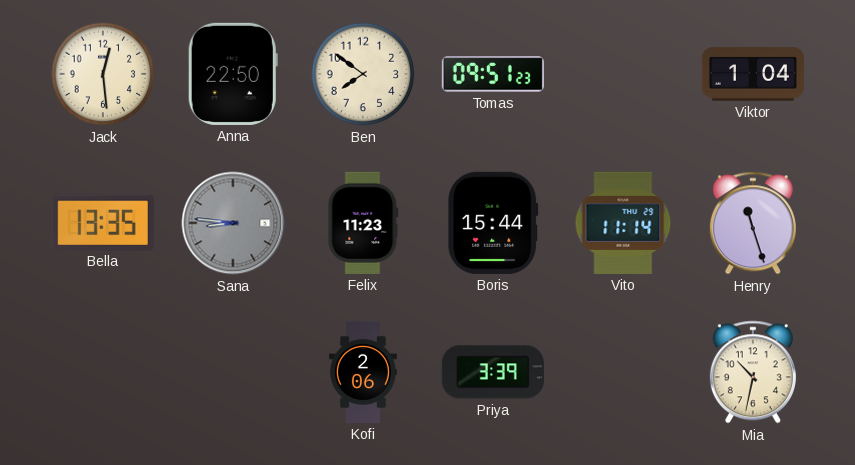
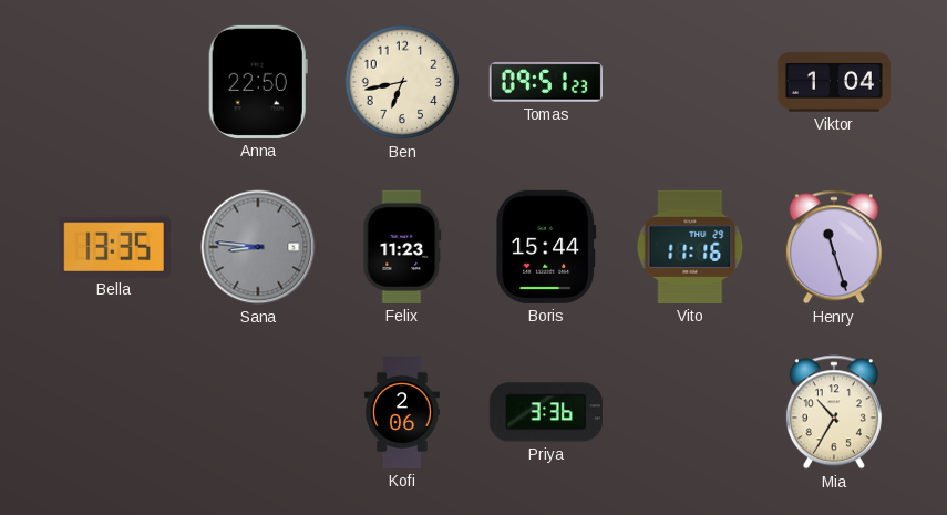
Jack: 12:29 -> none (103, 74)
Ben: 7:51 -> 6:43 (402, 82)
Vito: 11:14 -> 11:16 (690, 247)
Priya: 3:39 -> 3:36 (546, 412)
Mia: 10:32 -> 10:35 (834, 412)
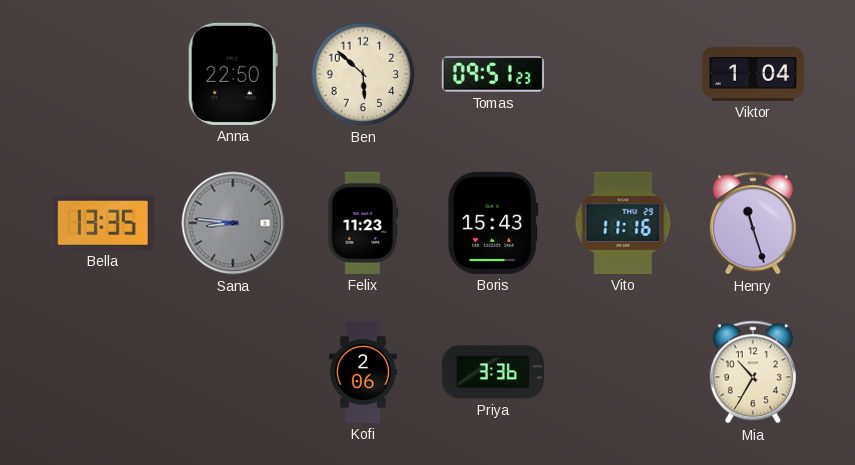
Ben: 6:43 -> 5:52 (363, 74)
Boris: 15:44 -> 15:43 (493, 223)
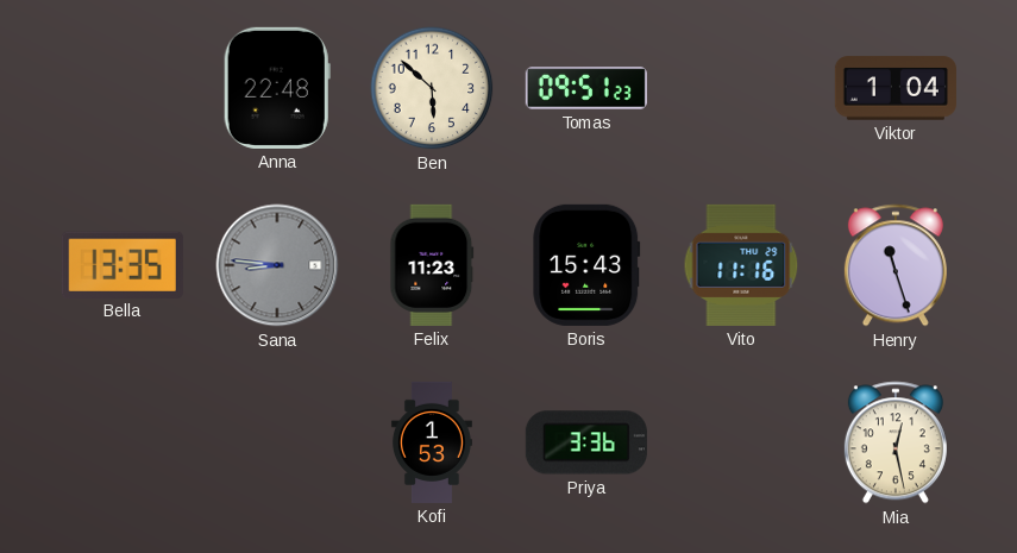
Anna: 22:50 -> 22:48 (277, 88)
Kofi: 2:06 -> 1:53 (432, 442)
Mia: 10:35 -> 12:28 (896, 442)
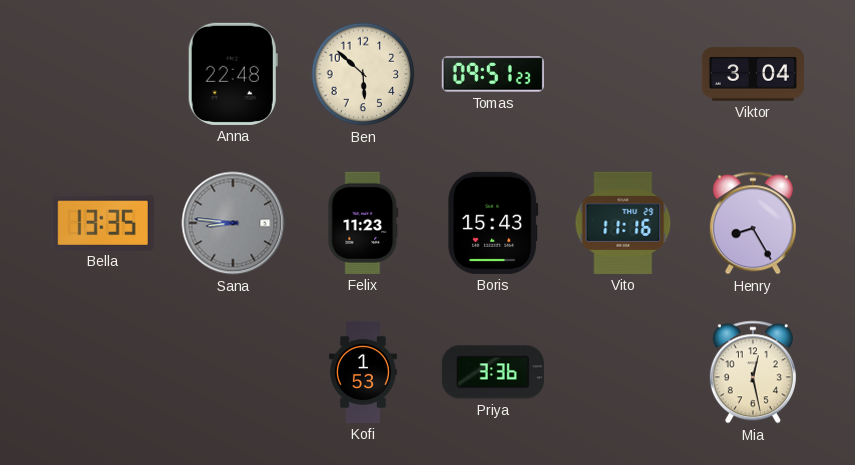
Viktor: 1:04 -> 3:04 (753, 74)
Henry: 11:27 -> 8:25 (753, 223)
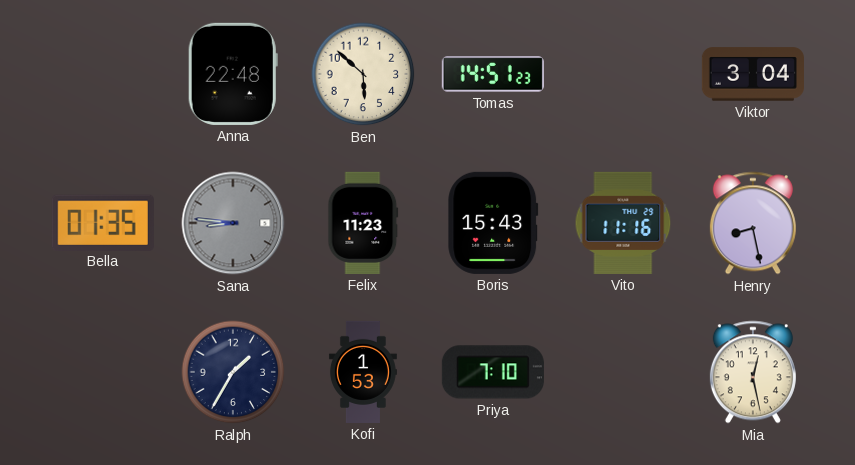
Tomas: 09:51 -> 14:51 (493, 74)
Bella: 13:35 -> 01:35 (103, 222)
Henry: 8:25 -> 8:28 (753, 223)
Ralph: none -> 1:35 (233, 372)
Priya: 3:36 -> 7:10 (493, 372)
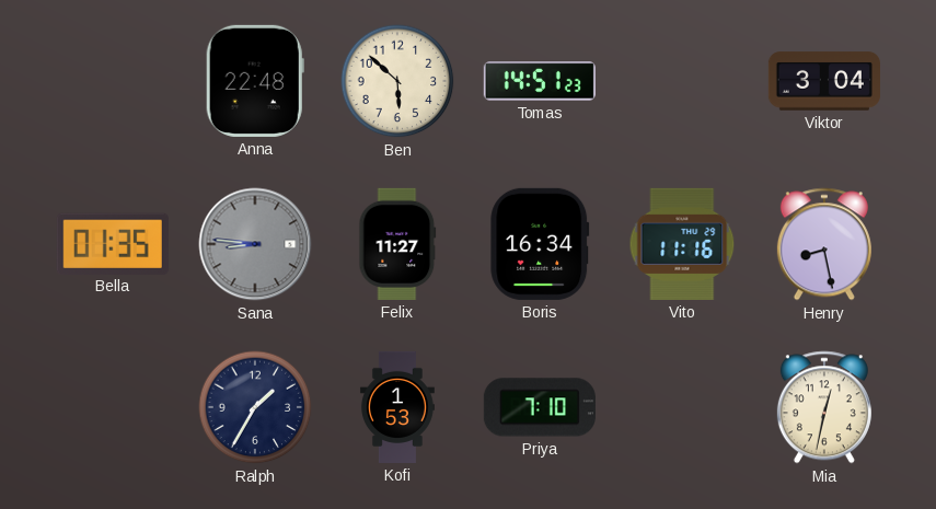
Felix: 11:23 -> 11:27 (397, 244)
Boris: 15:43 -> 16:34 (540, 244)
Mia: 12:28 -> 12:32 (824, 407)
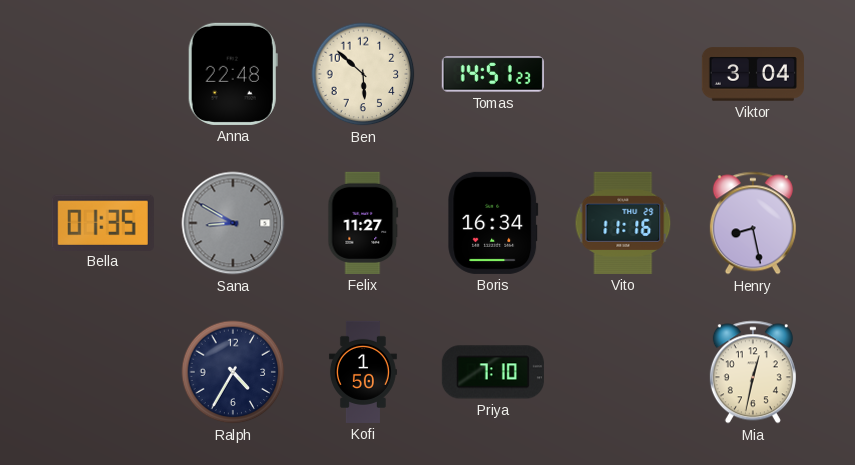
Sana: 8:46 -> 8:50 (233, 223)
Ralph: 1:35 -> 4:35 (233, 372)
Kofi: 1:53 -> 1:50 (363, 372)
